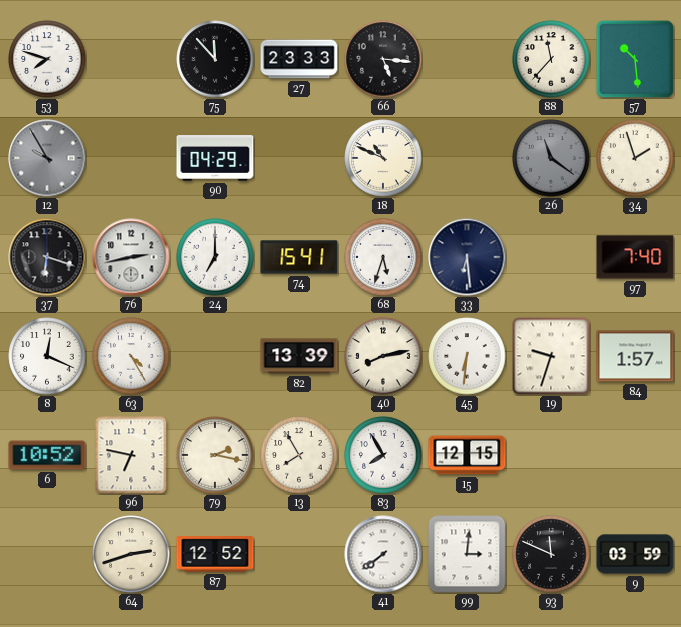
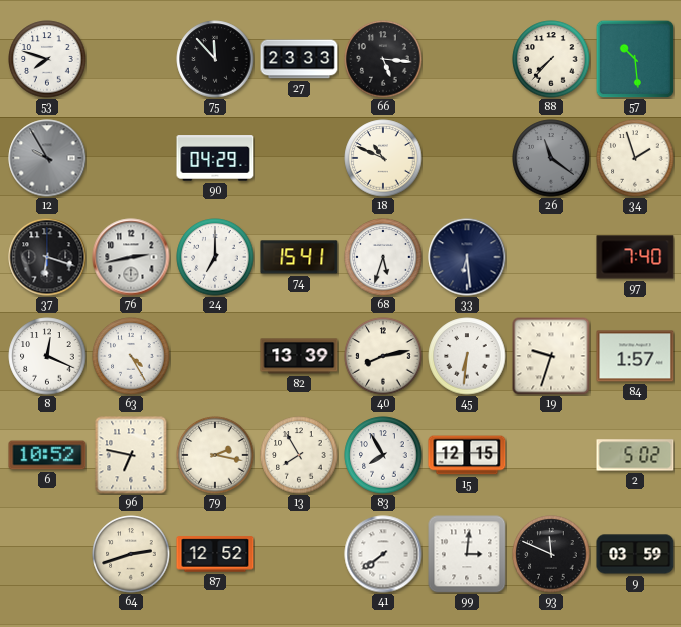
88: 11:37 -> 7:37 (551, 59)
2: none -> 5:02 (635, 455)
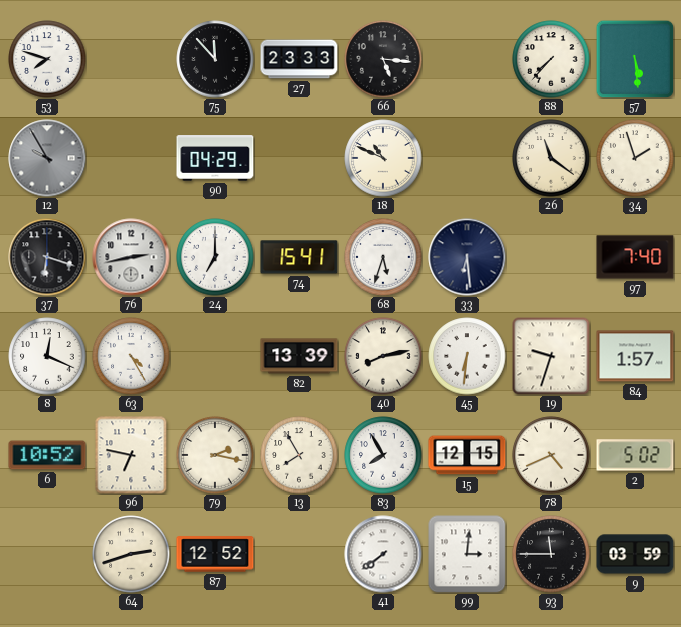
57: 10:29 -> 5:29 (635, 59)
26 dial: grey -> cream (551, 158)
78: none -> 4:41 (551, 455)
93: 11:49 -> 11:45 (551, 554)
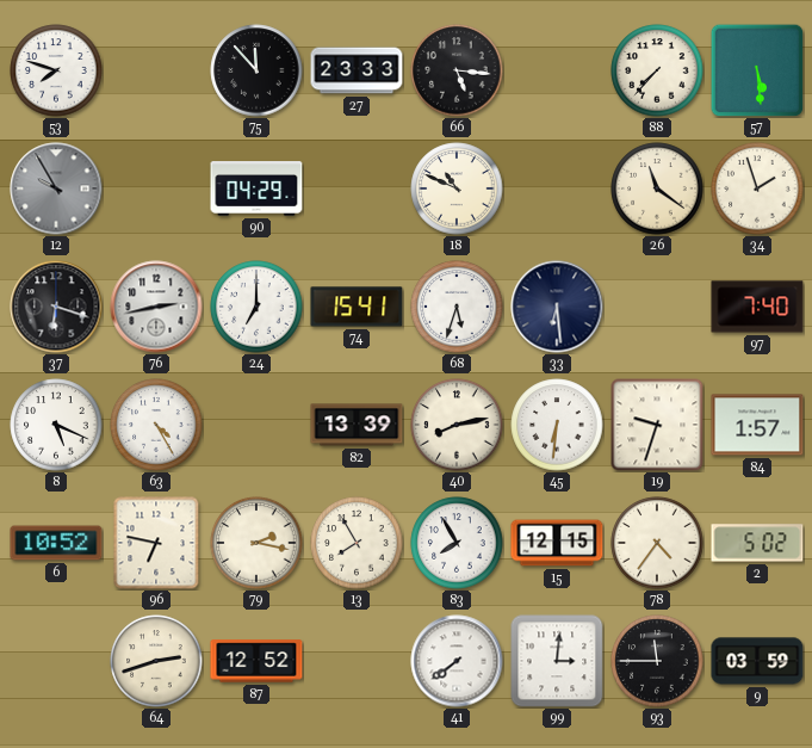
8: 12:19 -> 5:19 (56, 425)
78: 4:41 -> 4:36 (657, 543)
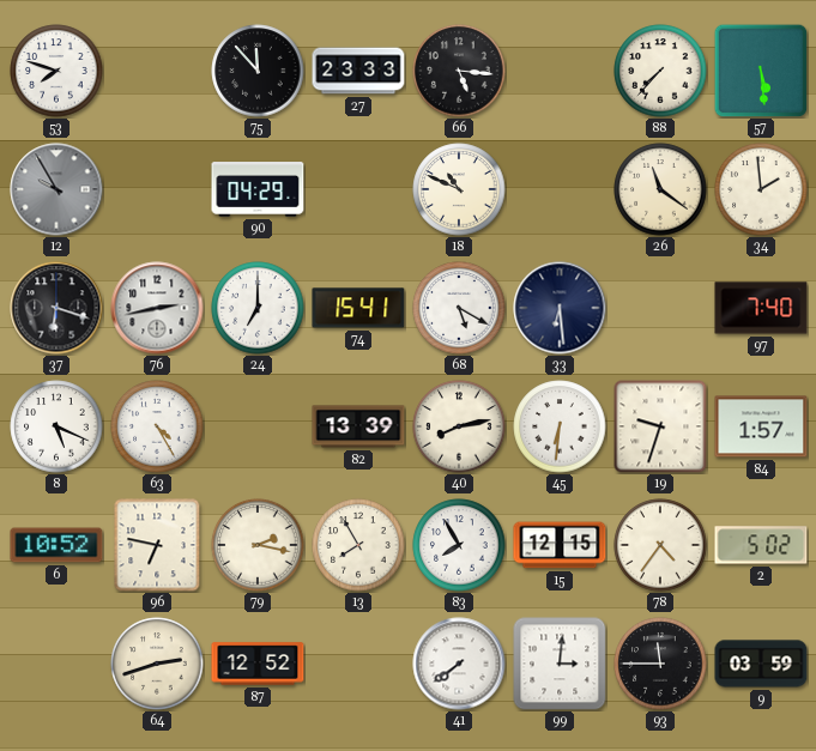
34: 1:57 -> 1:59 (761, 189)
68: 5:33 -> 5:20 (459, 308)
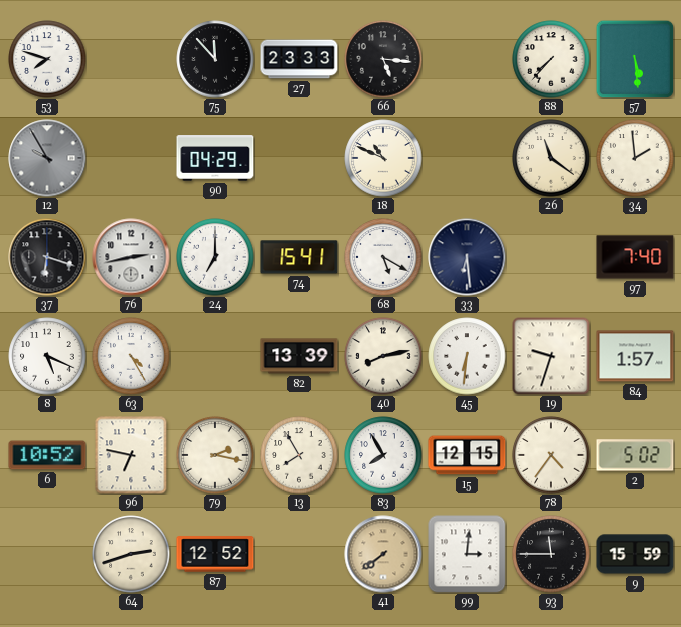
41 dial: white -> champagne (383, 554)
9: 03:59 -> 15:59 (635, 554)
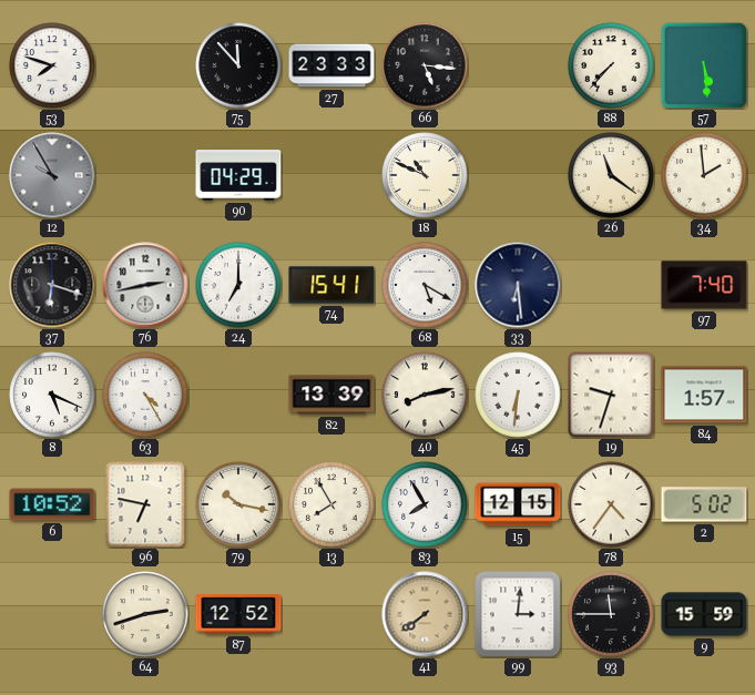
79: 2:17 -> 10:17 (238, 504)
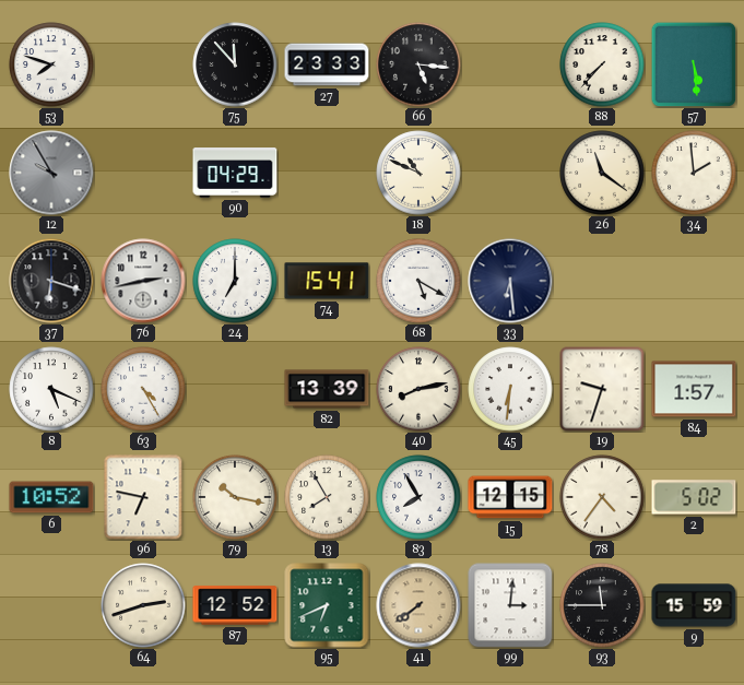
97: 7:40 -> none (704, 285)
95: none -> 6:41 (327, 605)
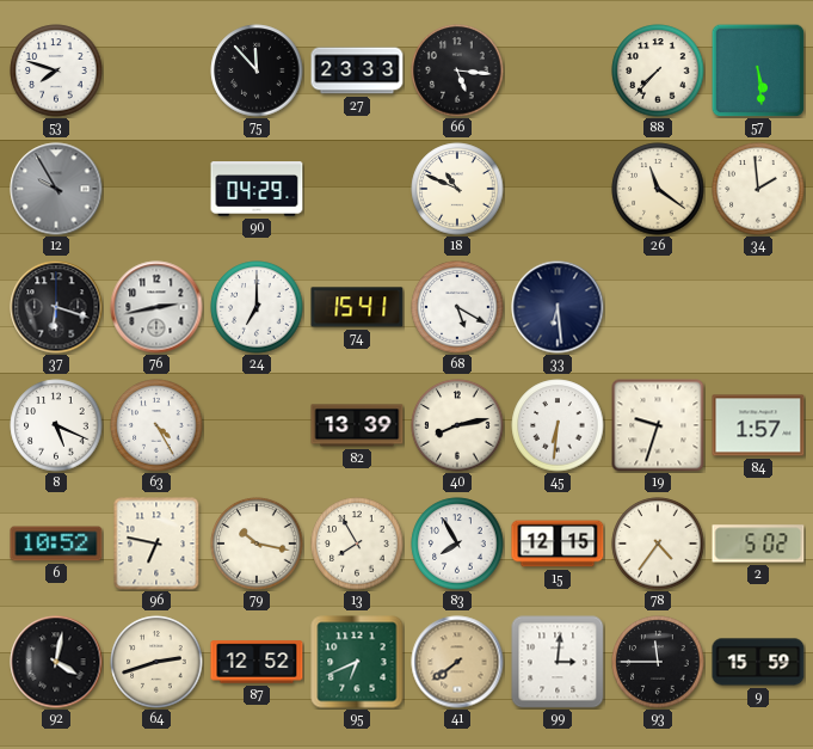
92: none -> 4:02 (56, 662)
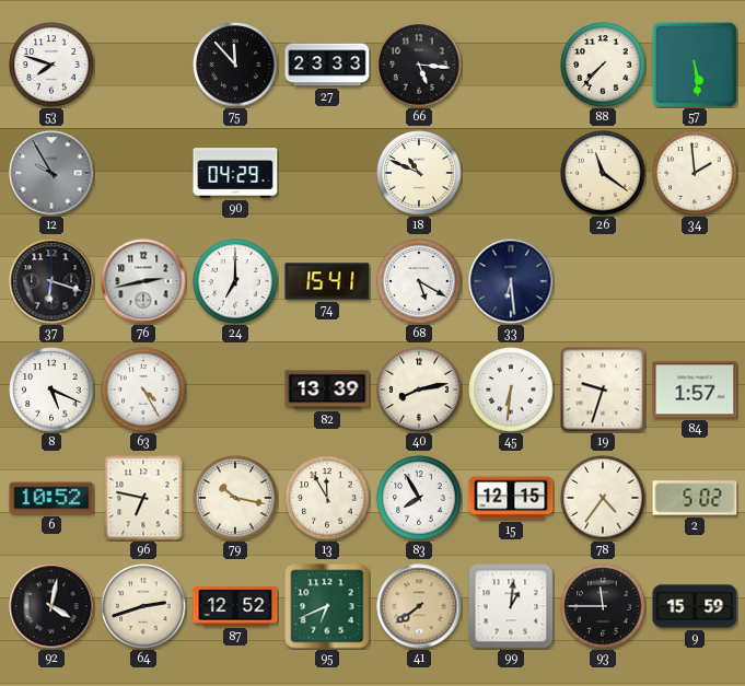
13: 7:55 -> 11:55 (327, 498)
99: 3:01 -> 1:01 (511, 606)
